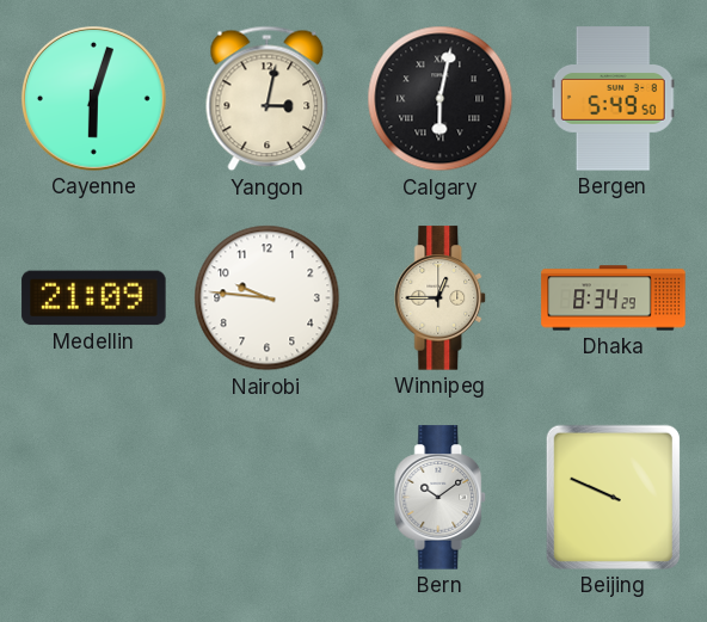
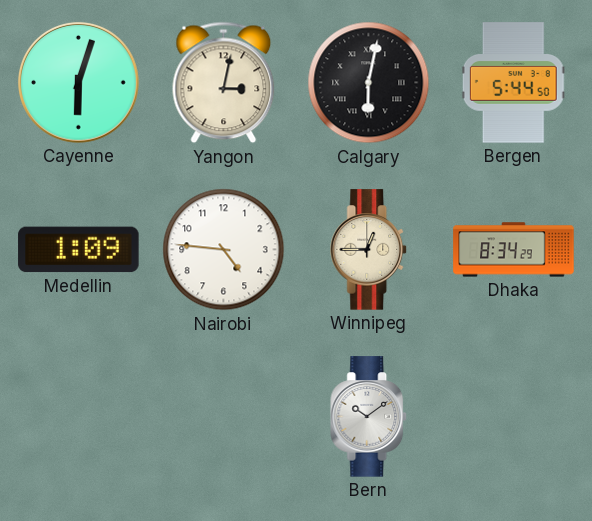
Bergen: 5:49 -> 5:44 (513, 83)
Medellin: 21:09 -> 1:09 (79, 250)
Nairobi: 9:46 -> 4:46 (224, 250)
Beijing: 9:49 -> none (613, 497)
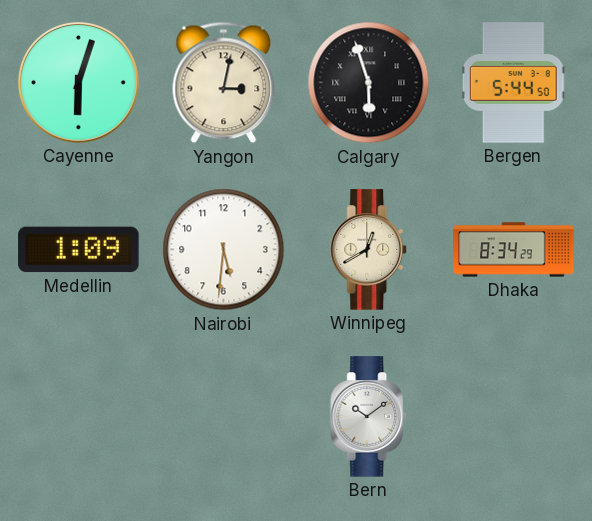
Calgary: 6:02 -> 5:57 (369, 83)
Nairobi: 4:46 -> 5:31 (224, 250)
Winnipeg: 12:45 -> 12:40 (369, 250)
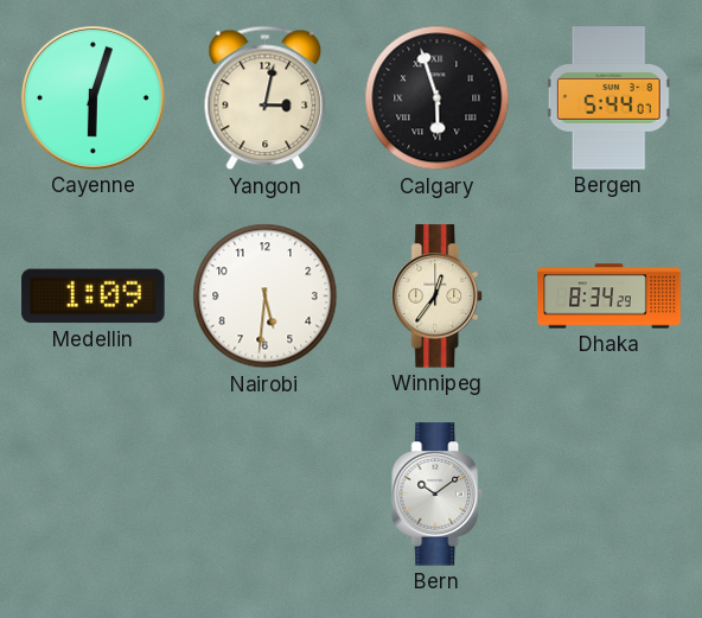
Bergen: 5:44:50 -> 5:44:07 (608, 98)
Winnipeg: 12:40 -> 12:36 (438, 297)
